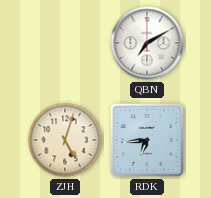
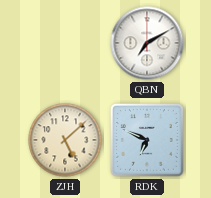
ZJH: 5:03 -> 5:08 (65, 140)
RDK: 6:44 -> 6:49 (148, 141)
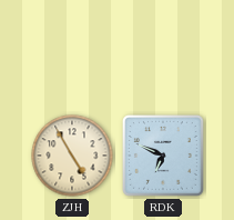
QBN: 7:10 -> none (147, 43)
ZJH: 5:08 -> 4:55 (72, 156)
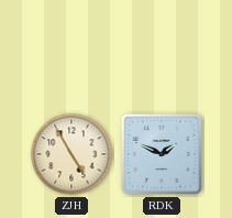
RDK: 6:49 -> 1:49 (163, 155)
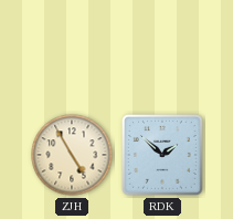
RDK: 1:49 -> 1:52 (163, 156)
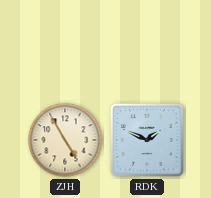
RDK: 1:52 -> 1:49 (148, 141)
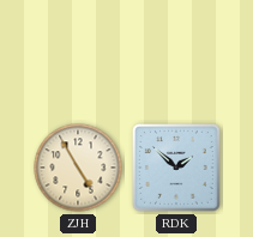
RDK: 1:49 -> 1:52 (177, 169)
